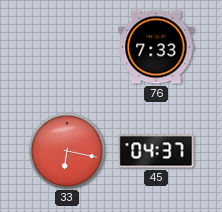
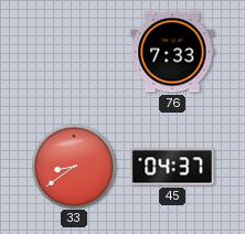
33: 6:17 -> 8:39 (73, 166)
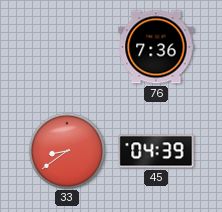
76: 7:33 -> 7:36 (156, 47)
45: 04:37 -> 04:39 (156, 151)
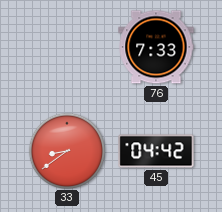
76: 7:36 -> 7:33 (156, 47)
45: 04:39 -> 04:42 (156, 151)
